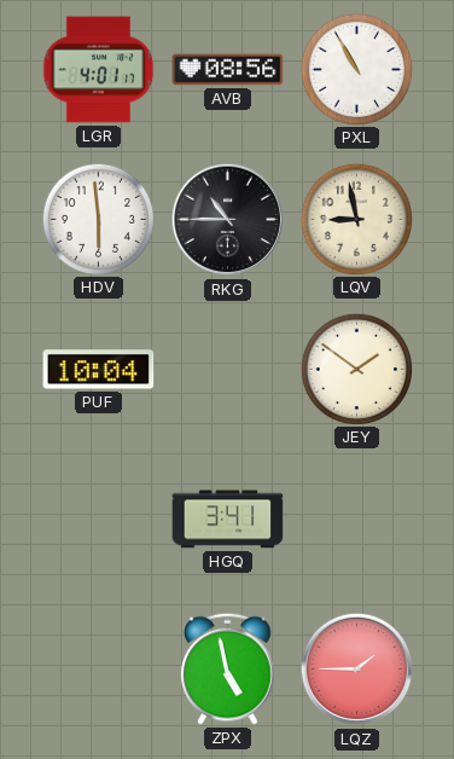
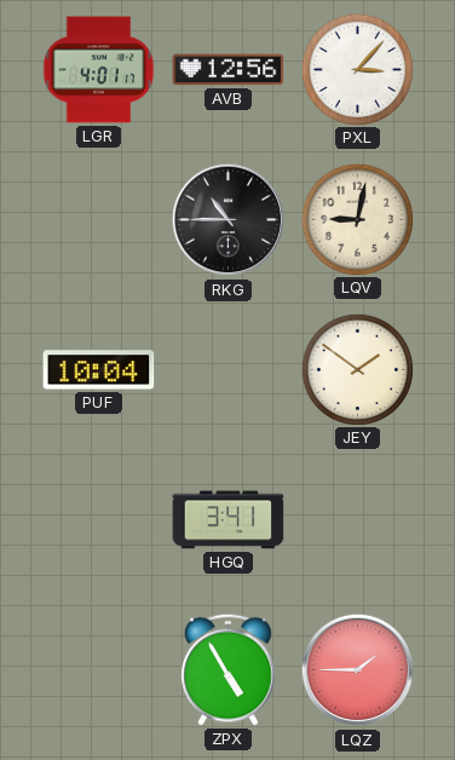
AVB: 08:56 -> 12:56 (229, 70)
PXL: 10:55 -> 3:07 (357, 69)
HDV: 5:59 -> none (98, 219)
LQV: 8:58 -> 9:02 (357, 219)
ZPX: 4:58 -> 4:55 (229, 669)
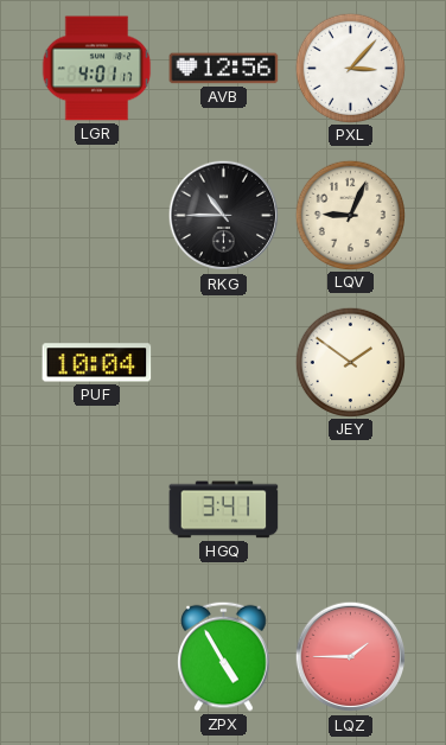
LQV: 9:02 -> 9:04 (350, 215)
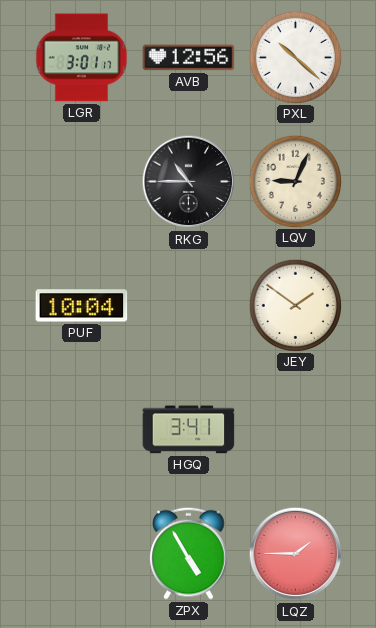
LGR: 4:01 -> 3:01 (82, 58)
PXL: 3:07 -> 10:22 (295, 57)
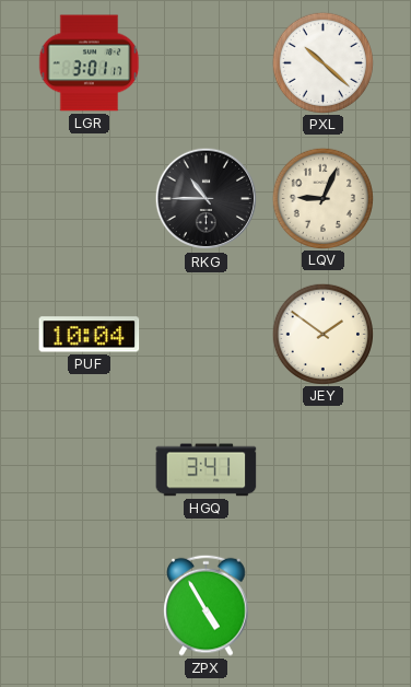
AVB: 12:56 -> none (189, 58)
LQZ: 1:45 -> none (296, 554)
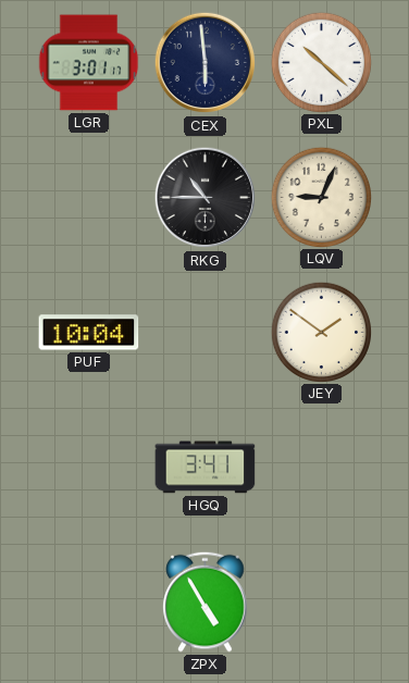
CEX: none -> 5:59 (206, 63)
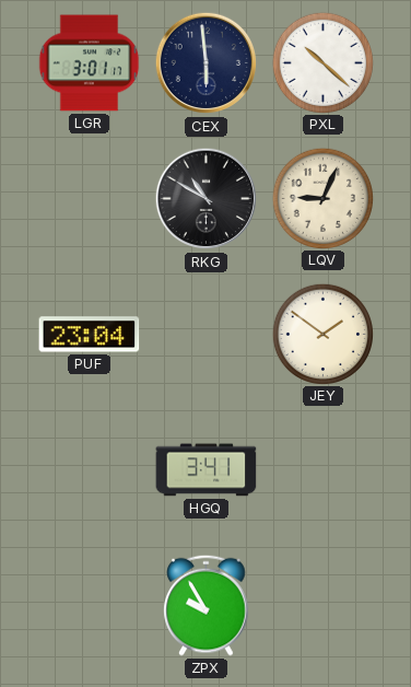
RKG: 10:45 -> 10:50 (207, 199)
PUF: 10:04 -> 23:04 (90, 335)
ZPX: 4:55 -> 9:55 (207, 605)
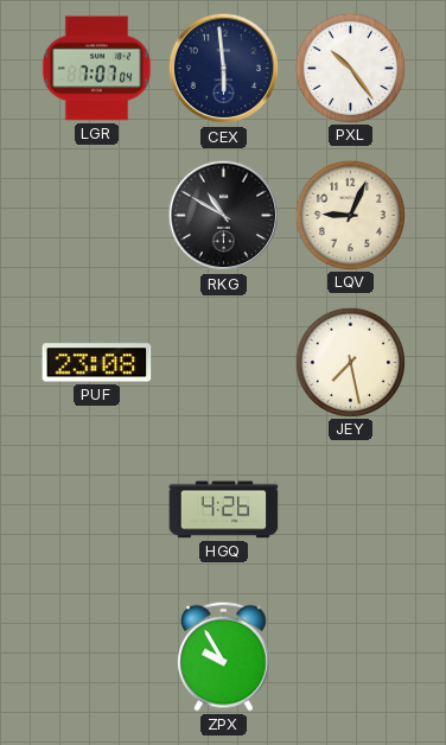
LGR: 3:01 -> 7:07 (97, 69)
PXL: 10:22 -> 10:24 (350, 68)
PUF: 23:04 -> 23:08 (97, 363)
JEY: 1:51 -> 7:28 (350, 362)
HGQ: 3:41 -> 4:26 (224, 510)
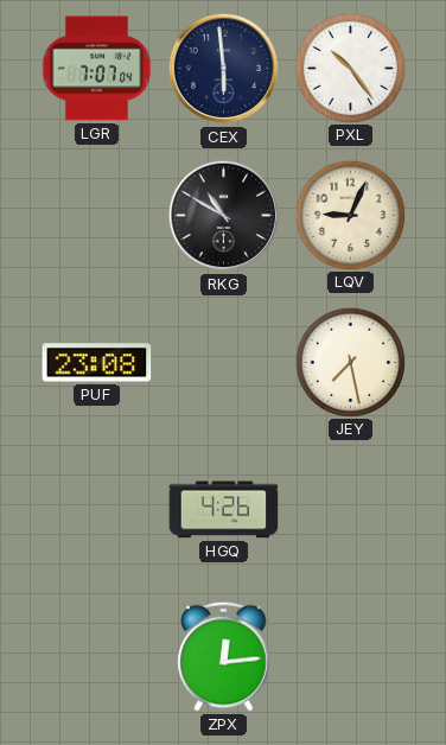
ZPX: 9:55 -> 12:14 (224, 656)
